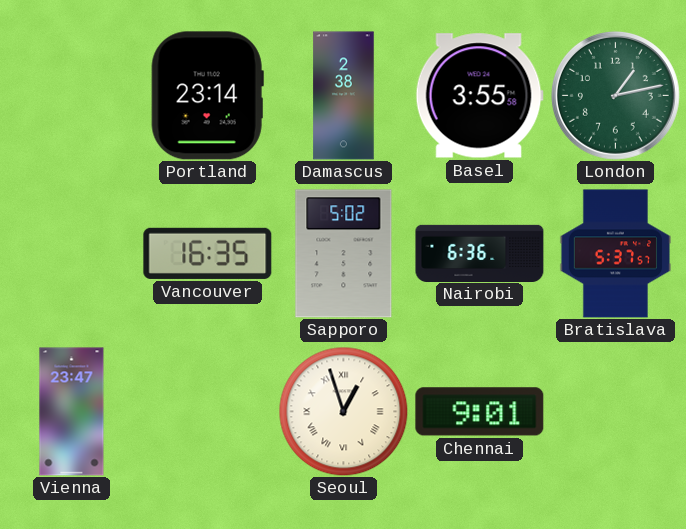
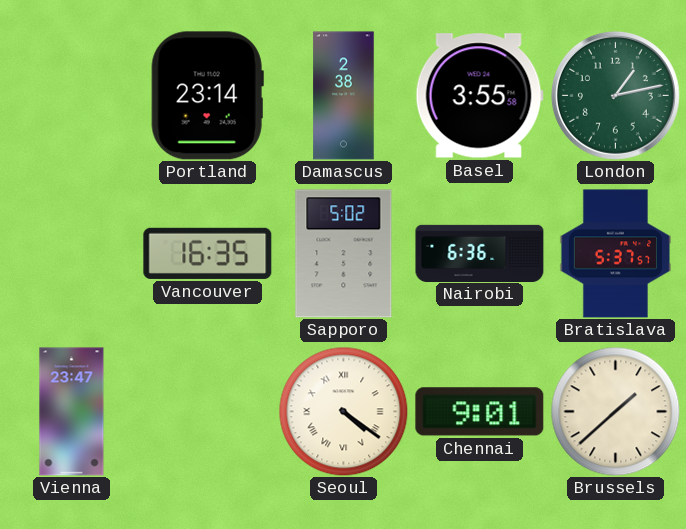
Seoul: 12:57 -> 4:21 (343, 411)
Brussels: none -> 1:38 (615, 411)
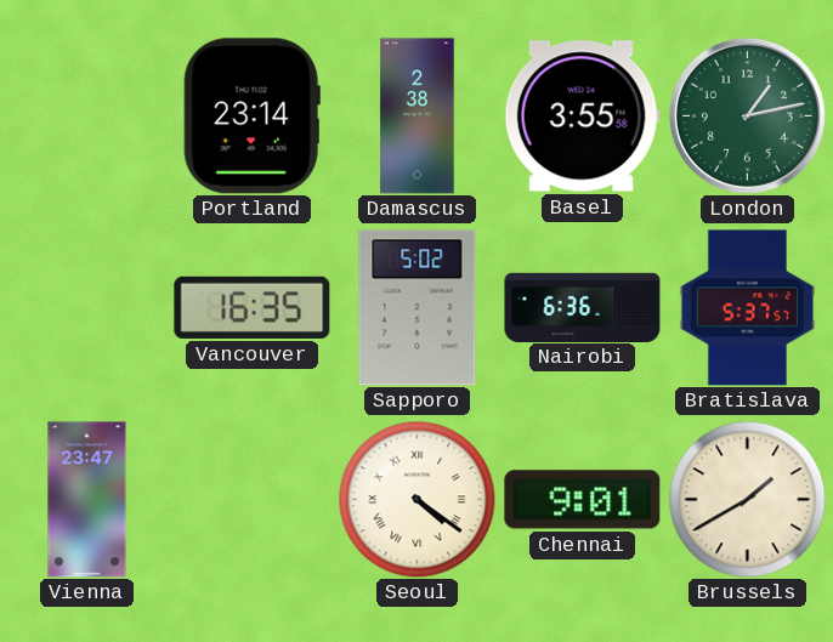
Brussels: 1:38 -> 1:40 (747, 499)
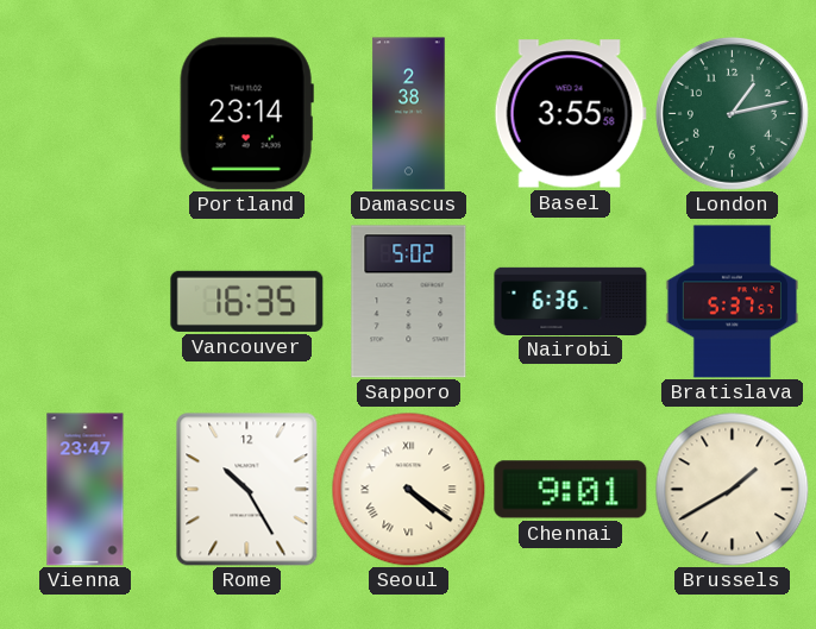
Rome: none -> 10:25 (247, 490)
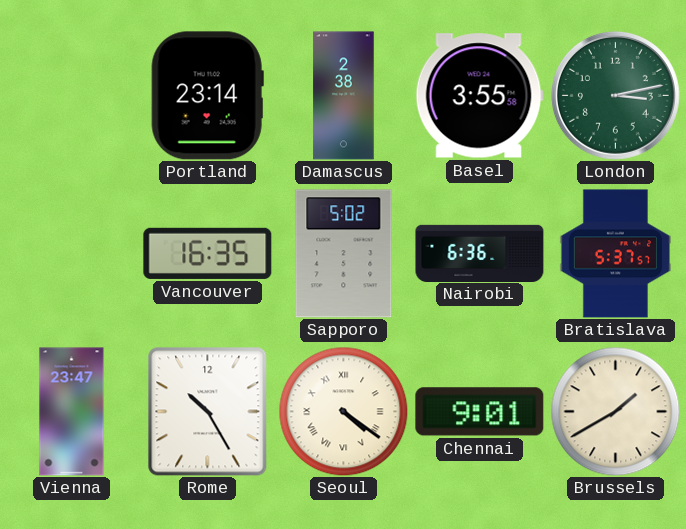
London: 1:13 -> 3:13 (615, 95)
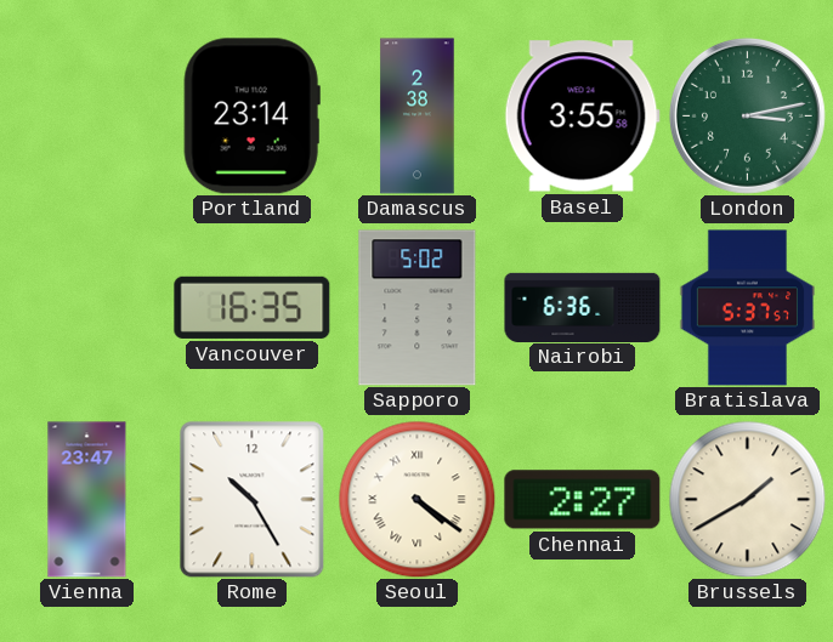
Chennai: 9:01 -> 2:27 (583, 500)
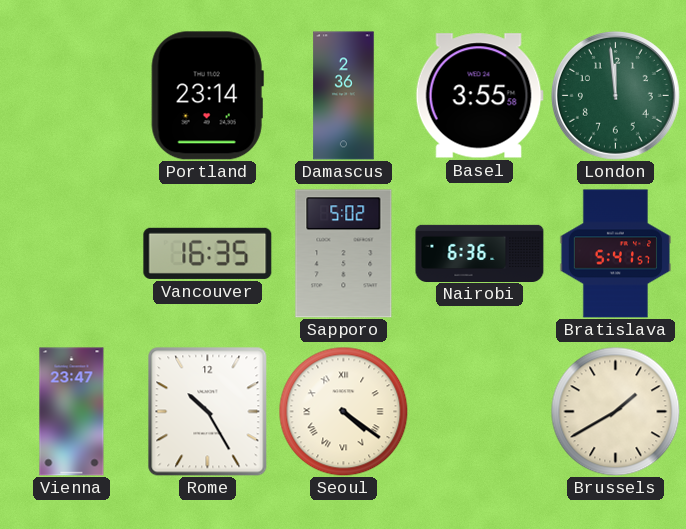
Damascus: 2:38 -> 2:36 (344, 96)
London: 3:13 -> 11:59 (615, 95)
Bratislava: 5:37 -> 5:41 (615, 254)
Chennai: 2:27 -> none (583, 500)
